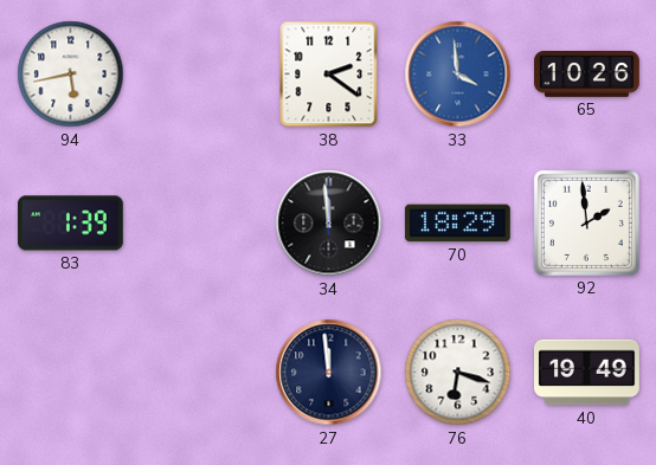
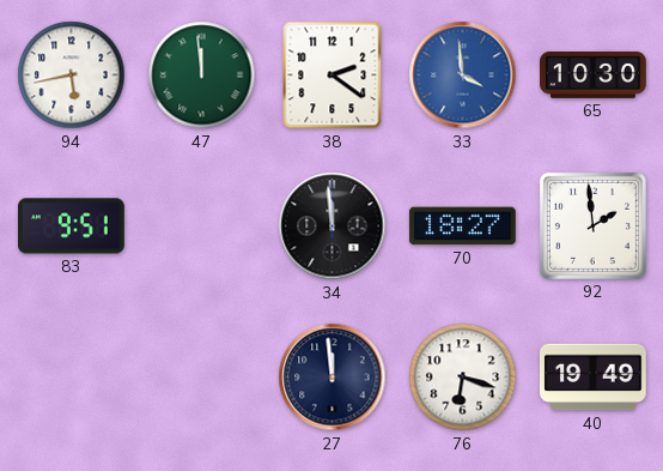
47: none -> 11:59 (202, 76)
65: 10:26 -> 10:30 (594, 76)
83: 1:39 -> 9:51 (72, 227)
70: 18:29 -> 18:27 (462, 227)
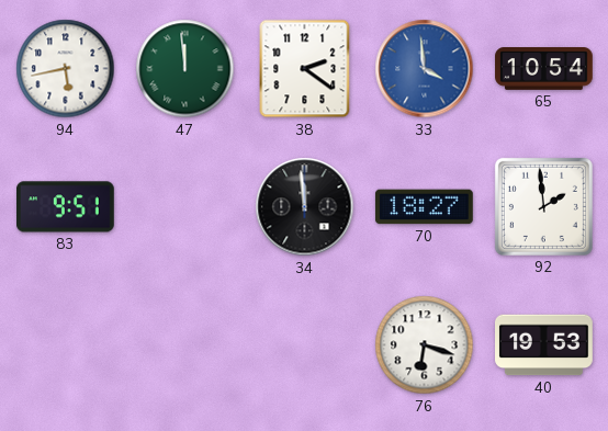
65: 10:30 -> 10:54 (544, 69)
27: 11:59 -> none (333, 378)
40: 19:49 -> 19:53 (544, 345)
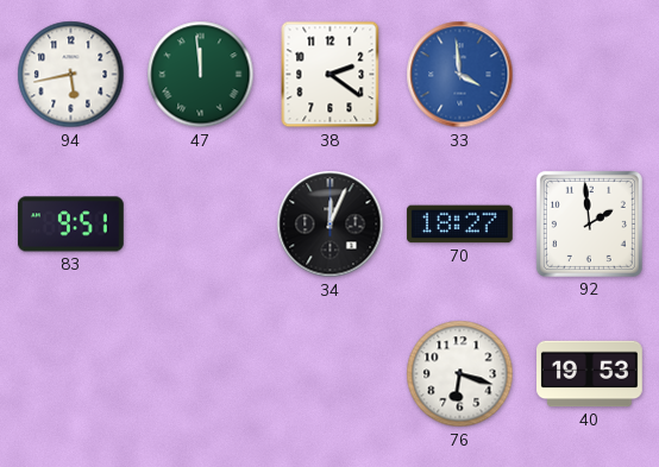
65: 10:54 -> none (544, 69)
34: 11:59 -> 12:04 (331, 225)
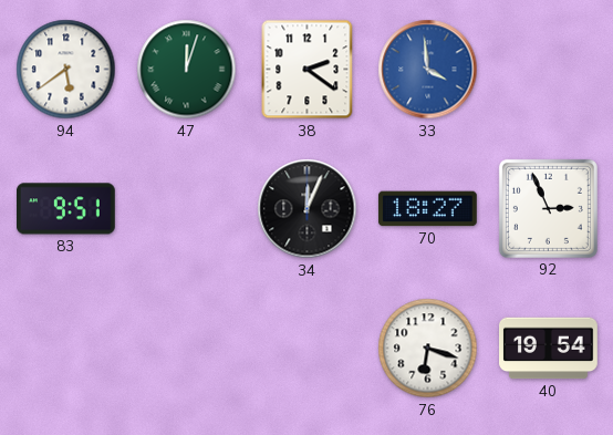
94: 5:43 -> 5:39 (66, 70)
47: 11:59 -> 12:03 (187, 70)
92: 1:59 -> 2:56 (548, 208)
40: 19:53 -> 19:54 (549, 349)
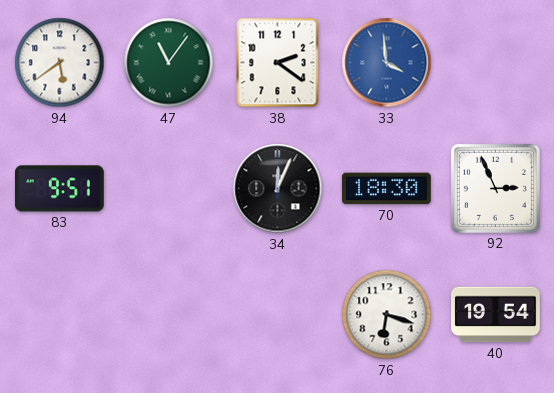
47: 12:03 -> 11:06 (169, 63)
70: 18:27 -> 18:30 (386, 189)
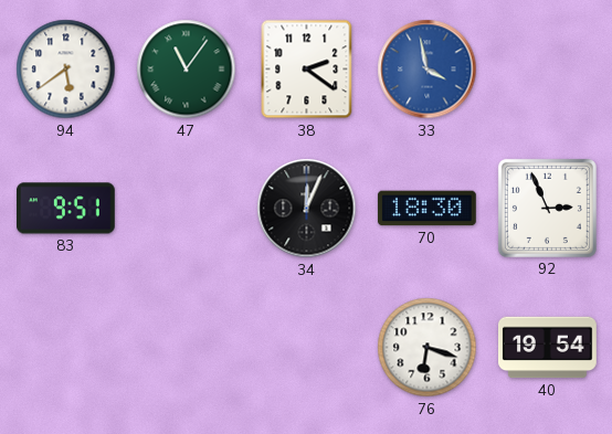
33: 3:59 -> 3:58 (428, 70)
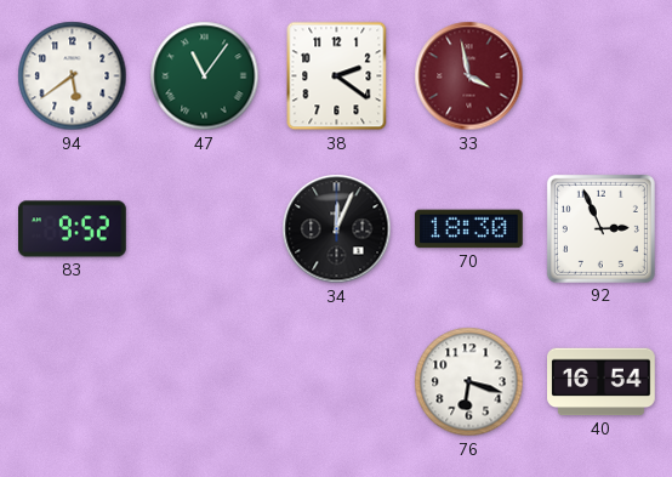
33 dial: blue -> burgundy (469, 76)
83: 9:51 -> 9:52 (73, 229)
40: 19:54 -> 16:54 (602, 382)
